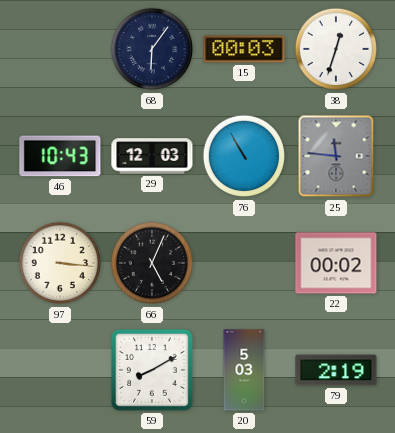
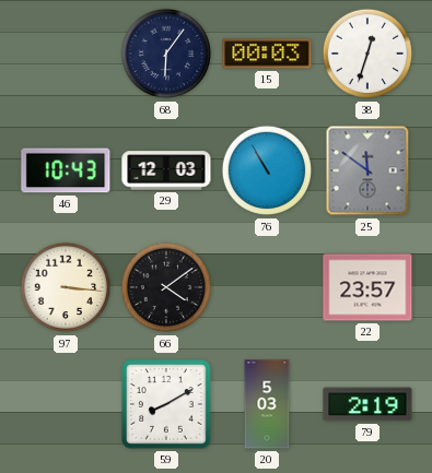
25: 11:46 -> 11:51 (367, 170)
66: 5:04 -> 4:09 (166, 287)
22: 00:02 -> 23:57 (367, 287)
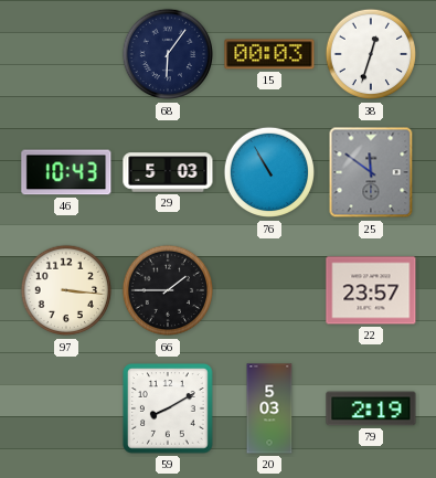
29: 12:03 -> 5:03 (168, 172)
66: 4:09 -> 1:45 (168, 290)
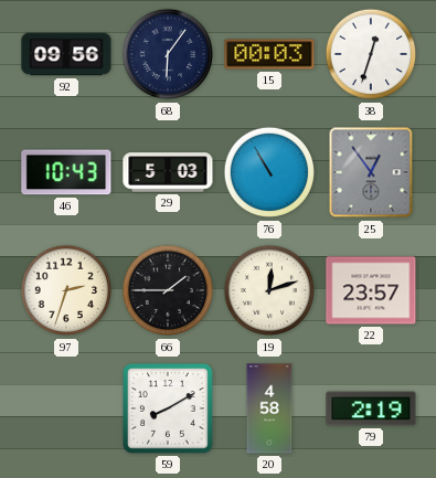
92: none -> 09:56 (66, 54)
25: 11:51 -> 12:54 (371, 172)
97: 3:16 -> 2:33 (66, 290)
19: none -> 12:12 (269, 290)
20: 5:03 -> 4:58 (269, 408)
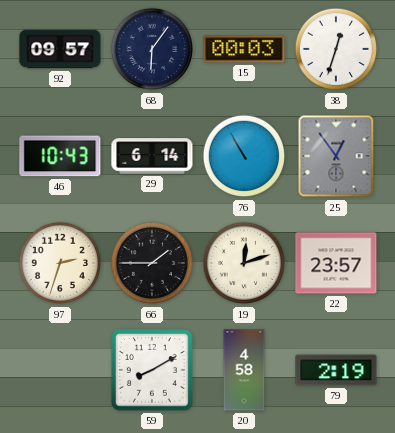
92: 09:56 -> 09:57 (60, 49)
29: 5:03 -> 6:14 (152, 156)
